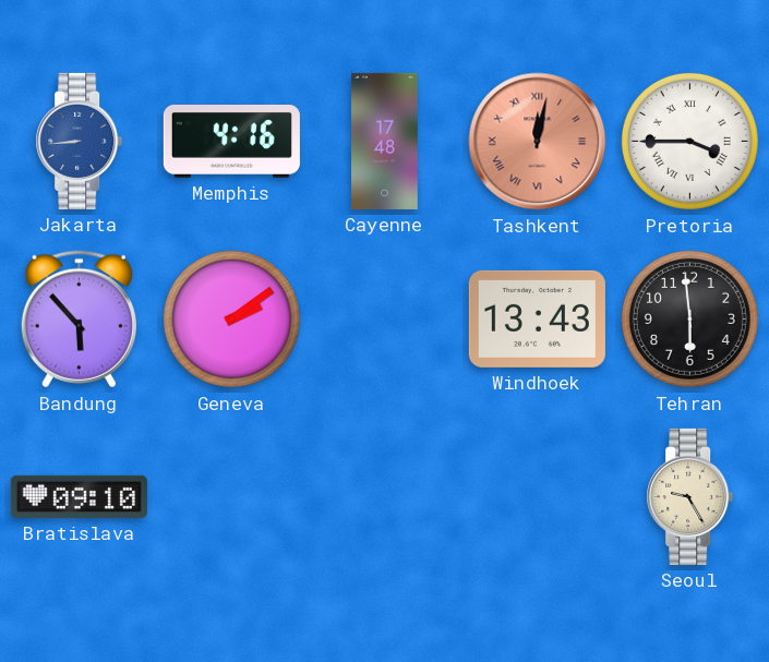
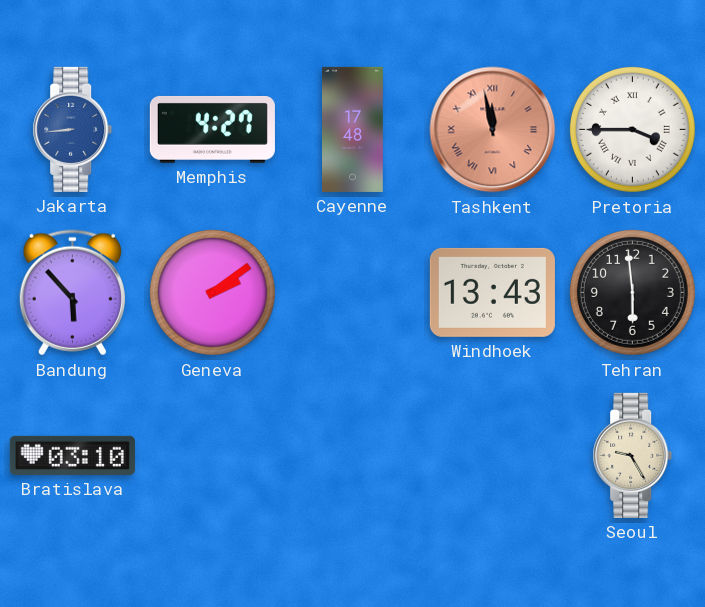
Memphis: 4:16 -> 4:27 (212, 129)
Tashkent: 12:02 -> 11:58 (493, 130)
Bratislava: 09:10 -> 03:10 (72, 455)
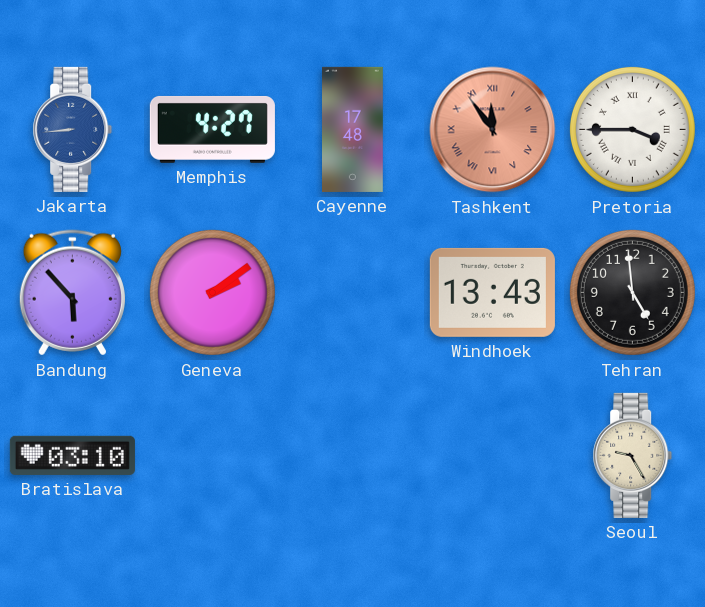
Tashkent: 11:58 -> 11:54 (493, 130)
Tehran: 5:59 -> 4:59 (632, 292)
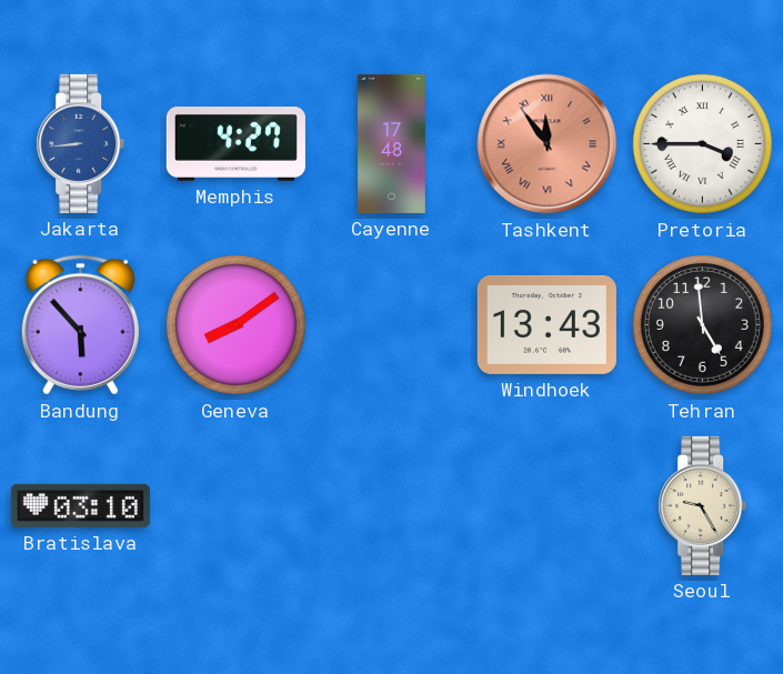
Geneva: 2:09 -> 8:09 (235, 324)
